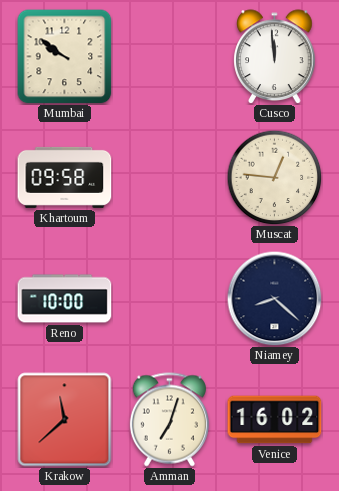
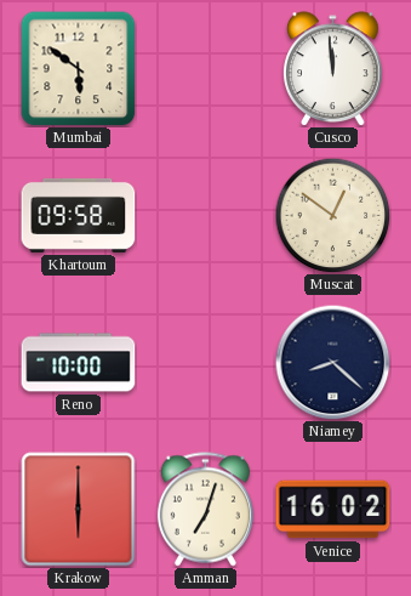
Mumbai: 9:51 -> 5:51 (79, 69)
Muscat: 12:46 -> 12:51 (332, 215)
Krakow: 11:38 -> 6:00 (79, 510)
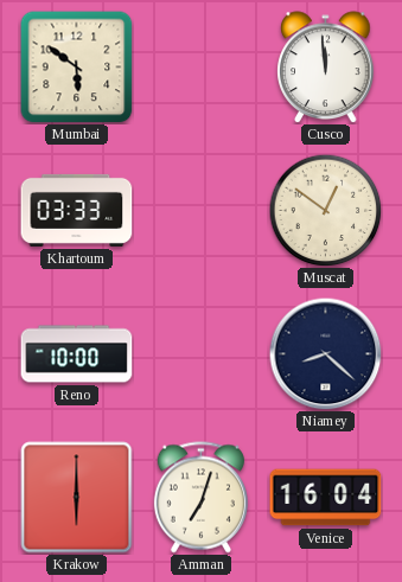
Khartoum: 09:58 -> 03:33 (77, 210)
Venice: 16:02 -> 16:04 (326, 498)
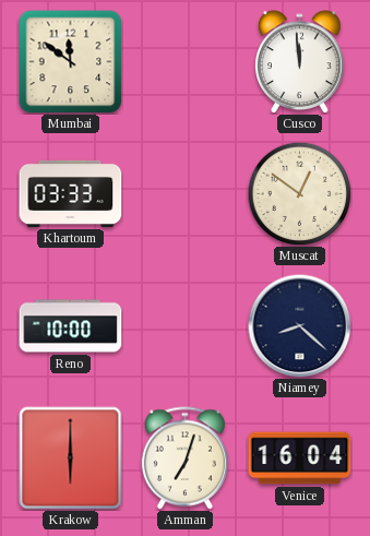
Mumbai: 5:51 -> 11:51 (71, 62)
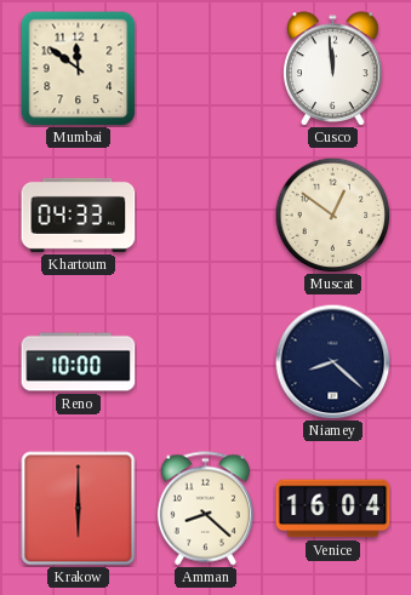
Khartoum: 03:33 -> 04:33 (79, 214)
Amman: 7:03 -> 8:22 (205, 509)
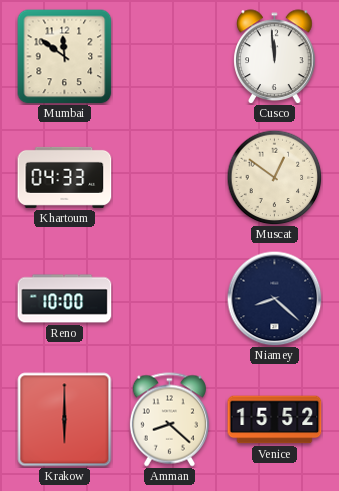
Venice: 16:04 -> 15:52 (275, 420)
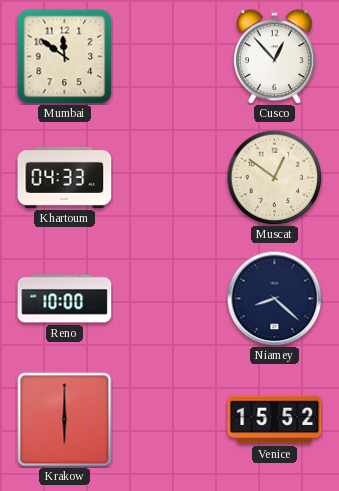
Cusco: 11:59 -> 12:53 (275, 56)
Amman: 8:22 -> none (169, 420)
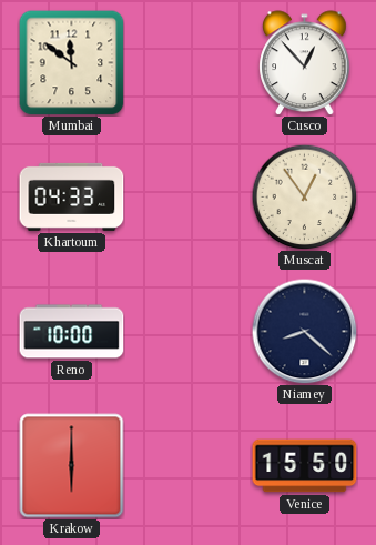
Muscat: 12:51 -> 12:54 (304, 196)
Venice: 15:52 -> 15:50 (305, 466)
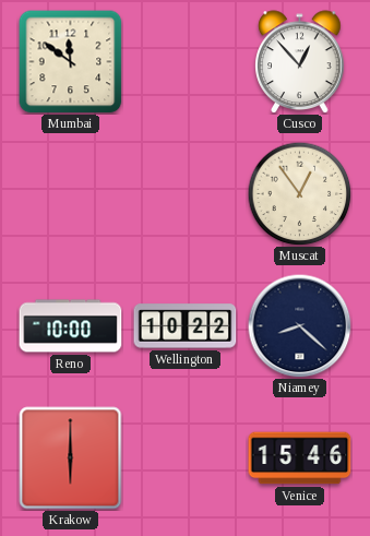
Khartoum: 04:33 -> none (72, 196)
Wellington: none -> 10:22 (186, 326)
Venice: 15:50 -> 15:46 (300, 458)
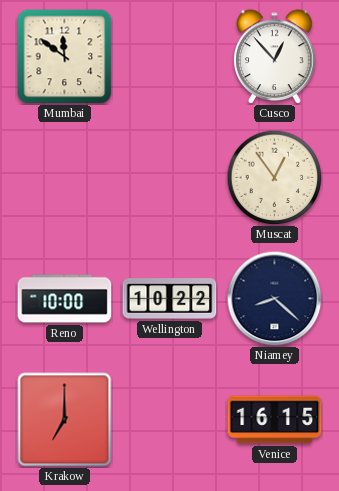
Krakow: 6:00 -> 7:00 (65, 420)
Venice: 15:46 -> 16:15 (275, 420)
